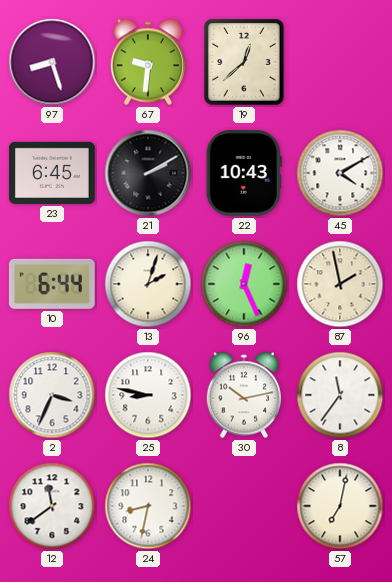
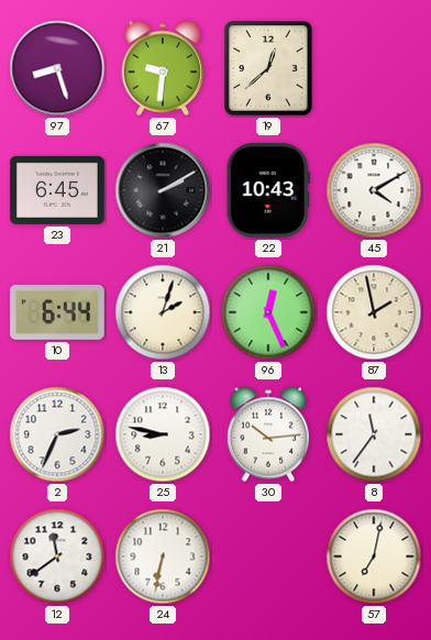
2: 3:34 -> 2:34 (57, 434)
30: 10:13 -> 10:14 (268, 434)
24: 8:32 -> 6:32 (163, 556)
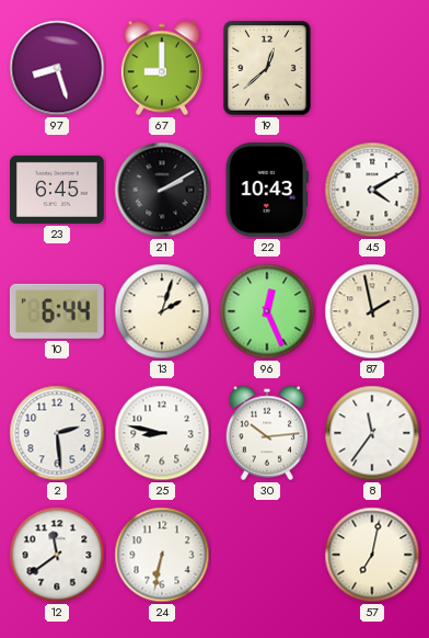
67: 9:31 -> 9:00 (162, 68)
2: 2:34 -> 2:29 (57, 433)
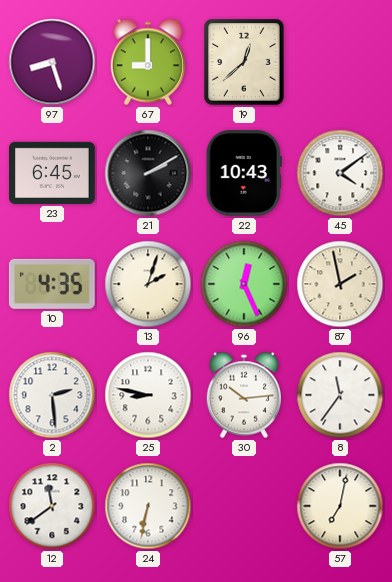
45: 4:10 -> 4:09 (340, 173)
10: 6:44 -> 4:35 (52, 284)
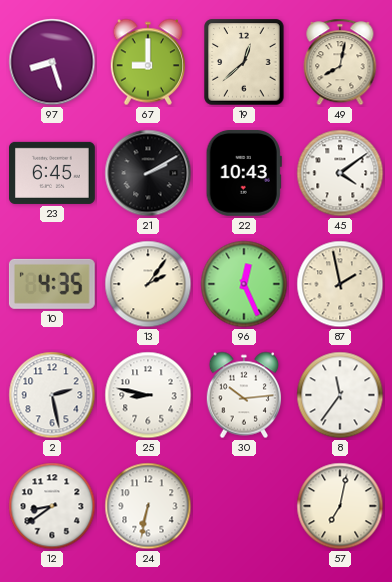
49: none -> 8:02 (340, 62)
13: 2:03 -> 2:06 (148, 284)
2: 2:29 -> 2:28 (52, 395)
12: 11:39 -> 8:39 (52, 506)
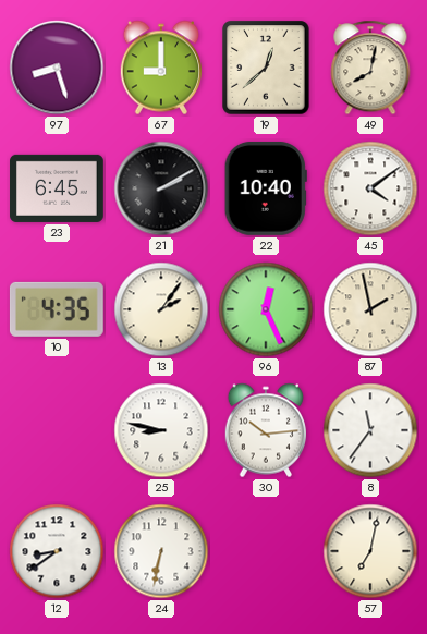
22: 10:43 -> 10:40 (266, 188)
2: 2:28 -> none (52, 395)
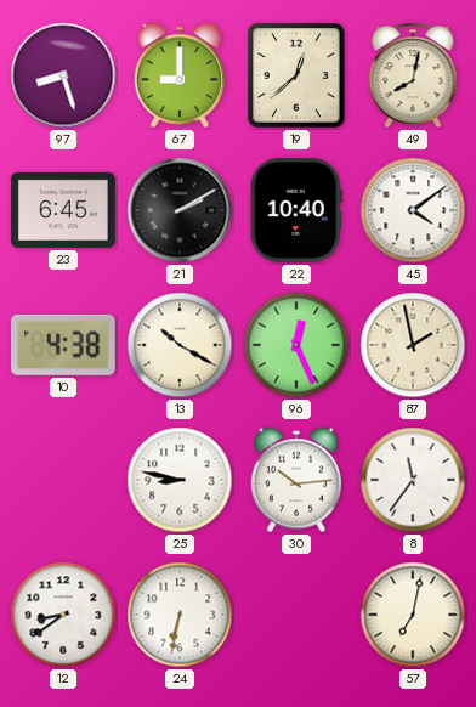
10: 4:35 -> 4:38 (63, 345)
13: 2:06 -> 10:20 (180, 345)
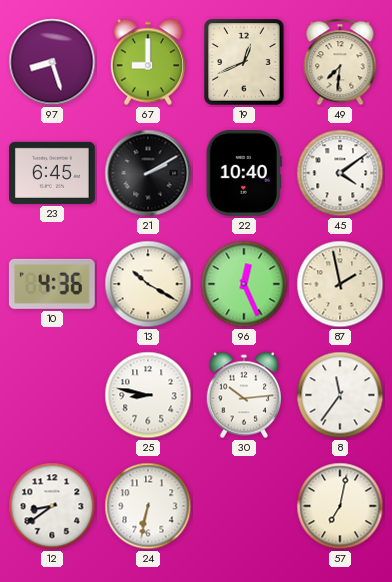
19: 12:38 -> 12:41 (244, 62)
49: 8:02 -> 7:31 (340, 62)
10: 4:38 -> 4:36 (52, 284)
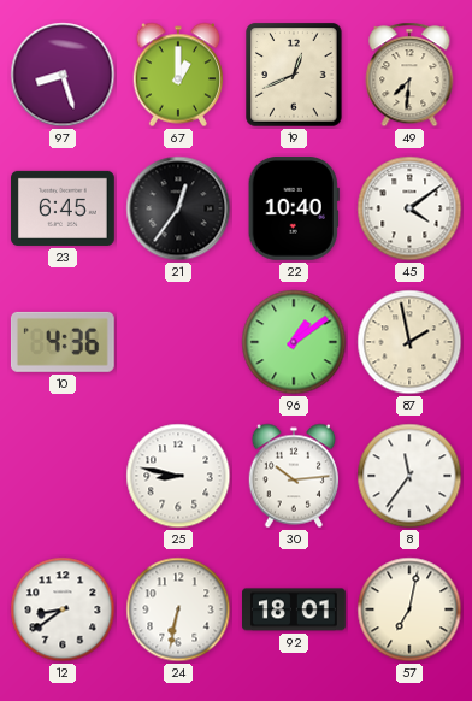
67: 9:00 -> 1:00 (178, 75)
21: 2:10 -> 12:36 (178, 208)
13: 10:20 -> none (148, 284)
96: 12:26 -> 1:09 (294, 342)
92: none -> 18:01 (295, 609)
